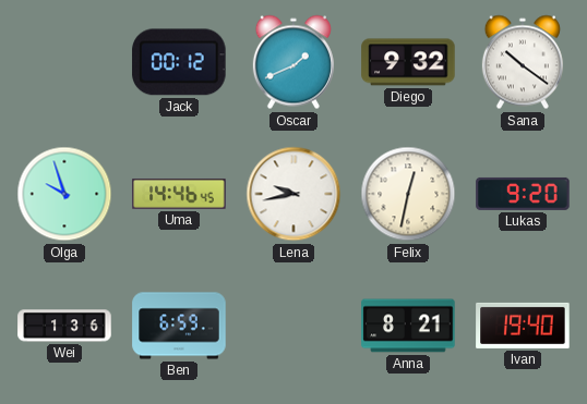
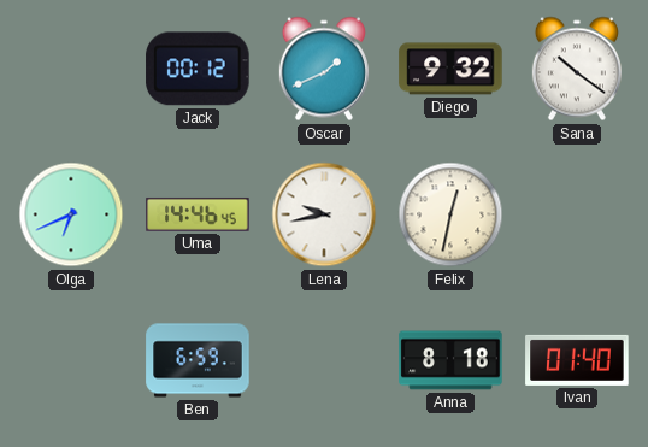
Olga: 9:57 -> 6:41 (71, 214)
Lukas: 9:20 -> none (523, 194)
Wei: 1:36 -> none (64, 326)
Anna: 8:21 -> 8:18 (450, 360)
Ivan: 19:40 -> 01:40 (577, 360)
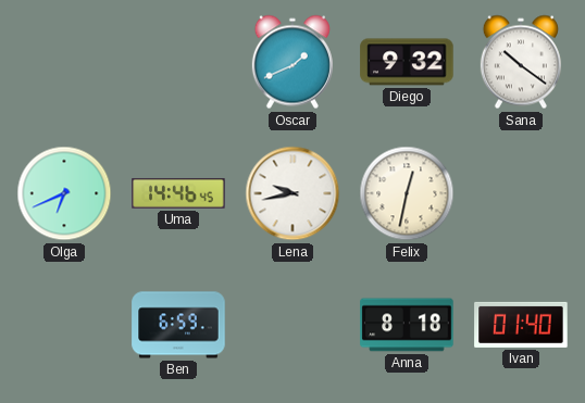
Jack: 00:12 -> none (198, 69)
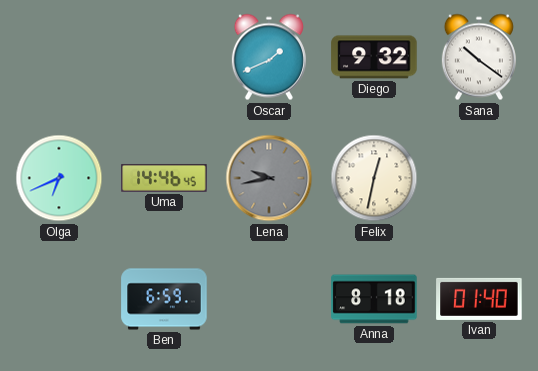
Lena dial: white -> grey (269, 178)
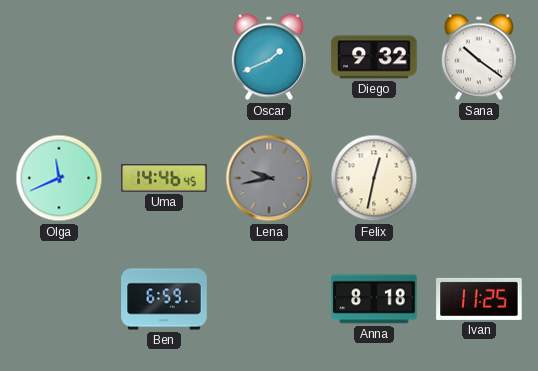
Olga: 6:41 -> 11:41 (59, 178)
Ivan: 01:40 -> 11:25 (479, 299)
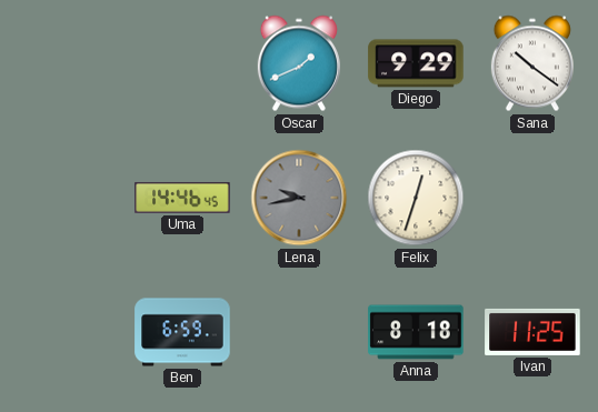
Diego: 9:32 -> 9:29 (416, 63)
Olga: 11:41 -> none (59, 178)
Felix: 12:32 -> 12:33 (416, 198)
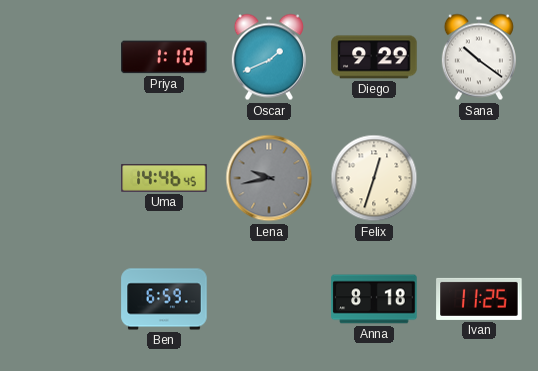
Priya: none -> 1:10 (164, 57)
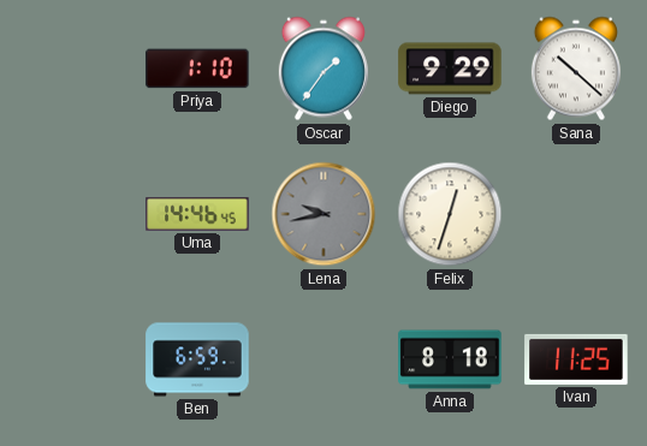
Oscar: 1:41 -> 1:36 (323, 69)
Sana: 10:21 -> 10:22 (576, 69)
